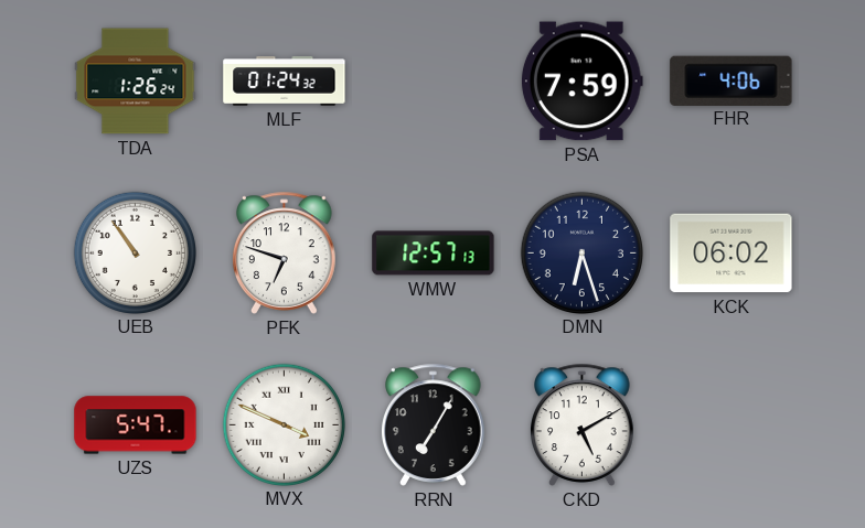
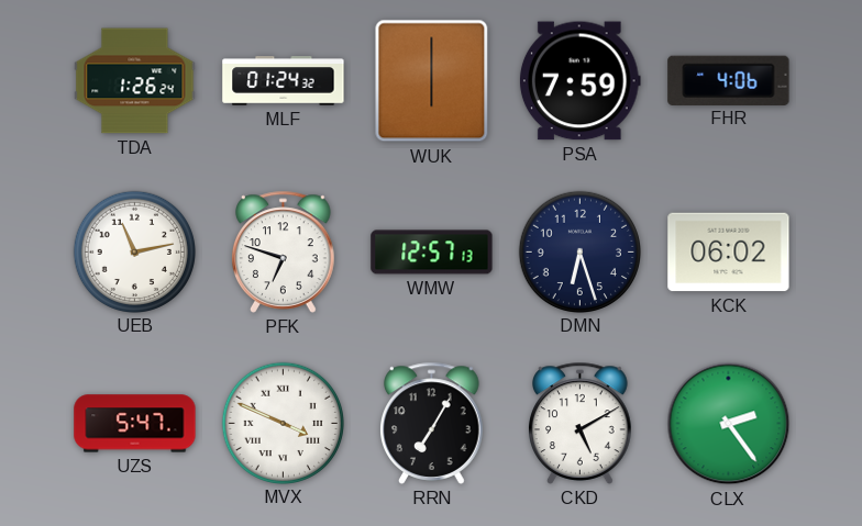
WUK: none -> 6:00 (432, 81)
UEB: 10:54 -> 11:13 (134, 251)
CLX: none -> 2:24 (729, 424)
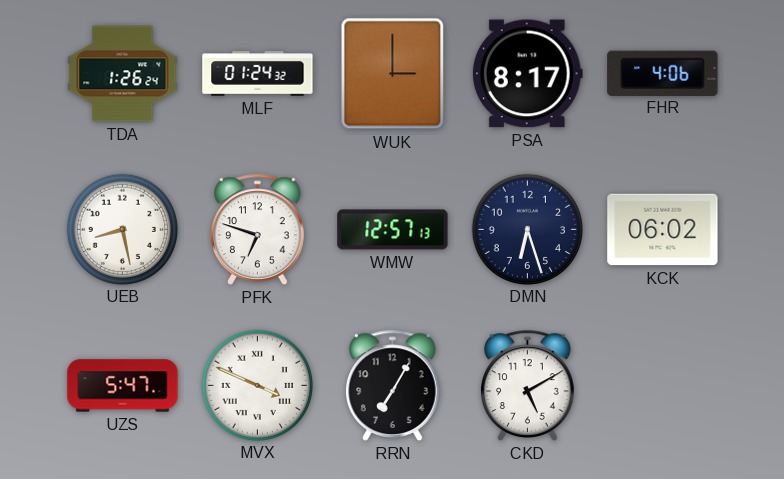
WUK: 6:00 -> 3:00 (393, 74)
PSA: 7:59 -> 8:17 (527, 74)
UEB: 11:13 -> 8:28 (122, 229)
CLX: 2:24 -> none (729, 424)
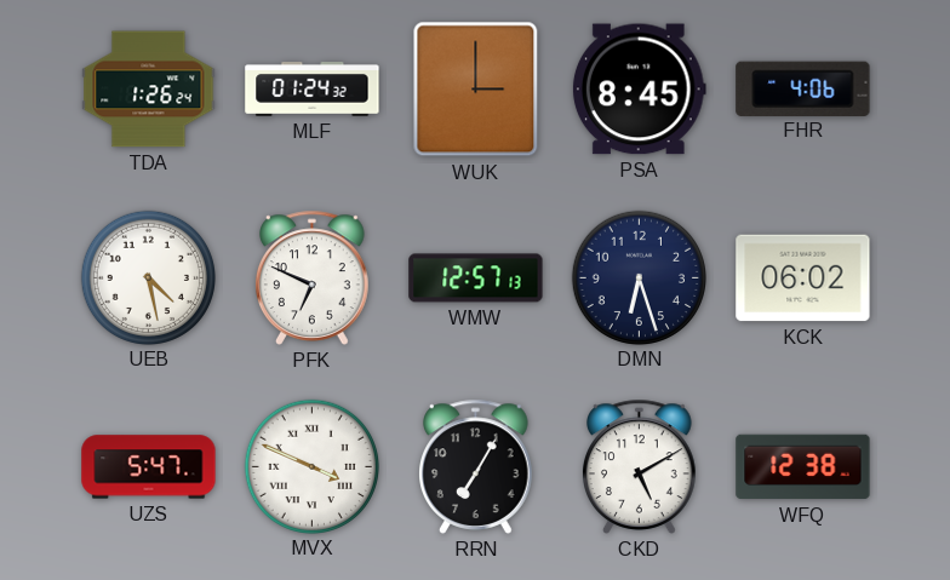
PSA: 8:17 -> 8:45 (639, 90)
UEB: 8:28 -> 4:28 (148, 277)
PFK: 6:48 -> 6:49 (313, 277)
WFQ: none -> 12:38 (803, 467)
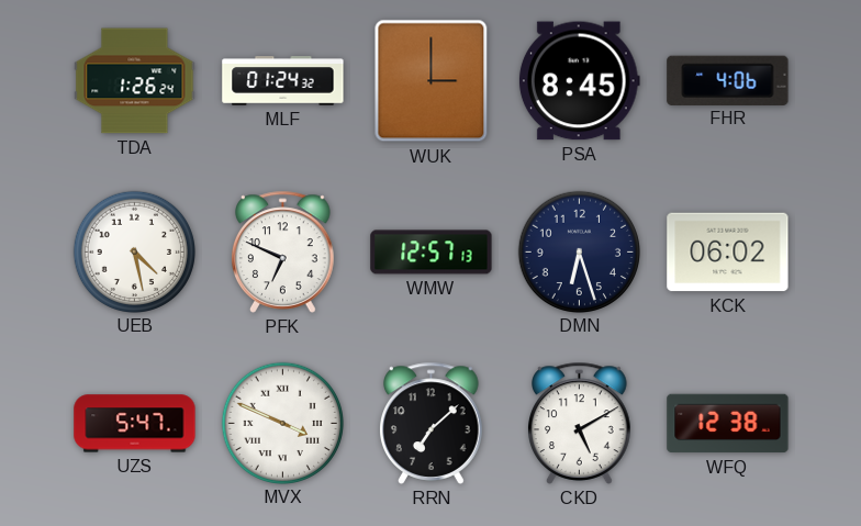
RRN: 7:05 -> 7:08 (432, 423)
